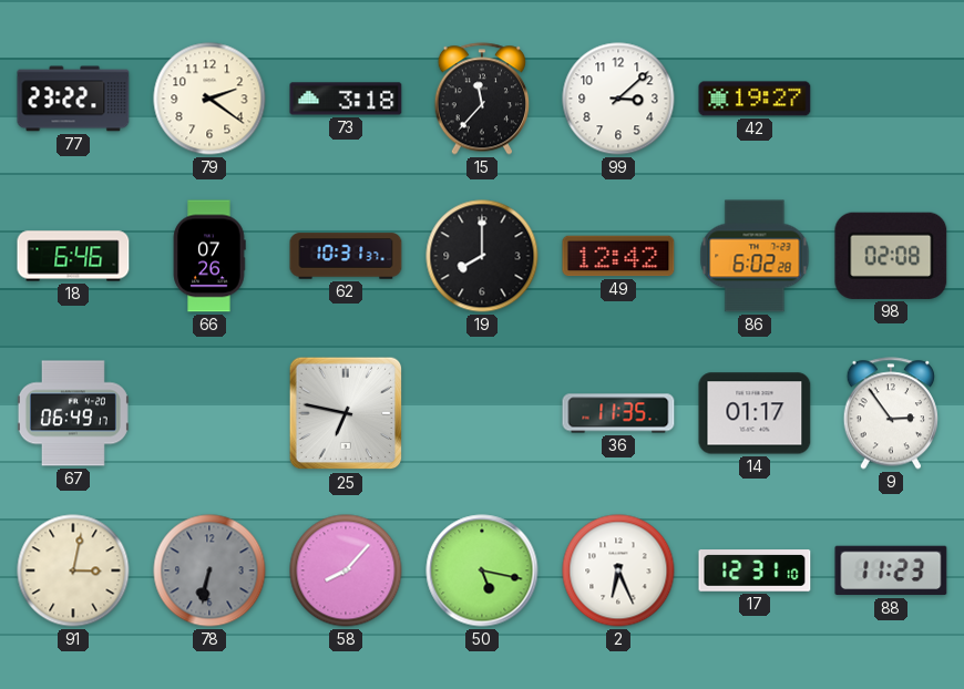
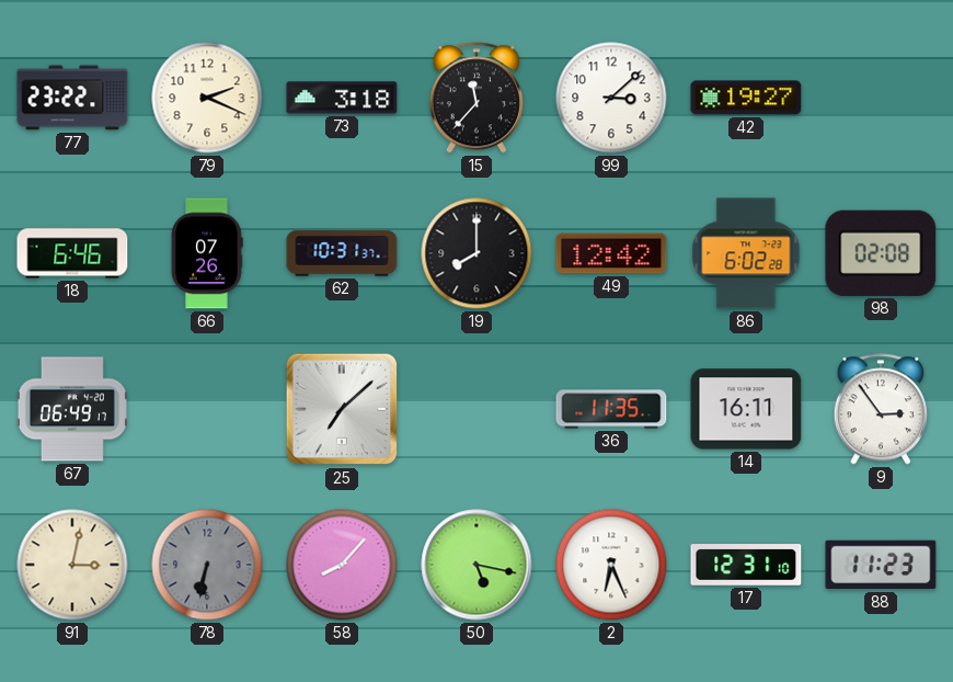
79: 2:21 -> 2:19 (207, 98)
25: 6:47 -> 7:08 (342, 409)
14: 01:17 -> 16:11 (746, 409)
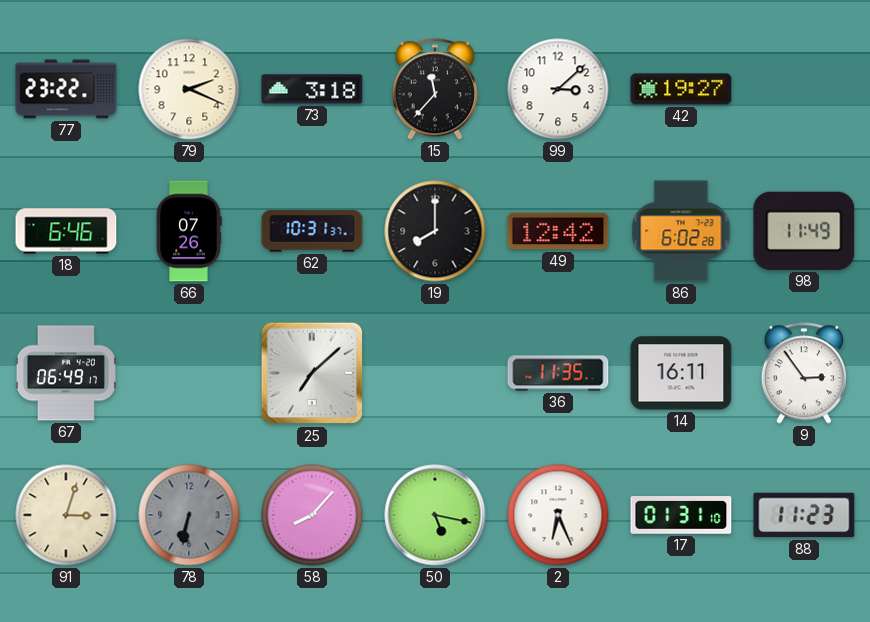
98: 02:08 -> 11:49 (804, 231)
91: 3:02 -> 3:03 (66, 515)
17: 12:31 -> 01:31 (681, 515)
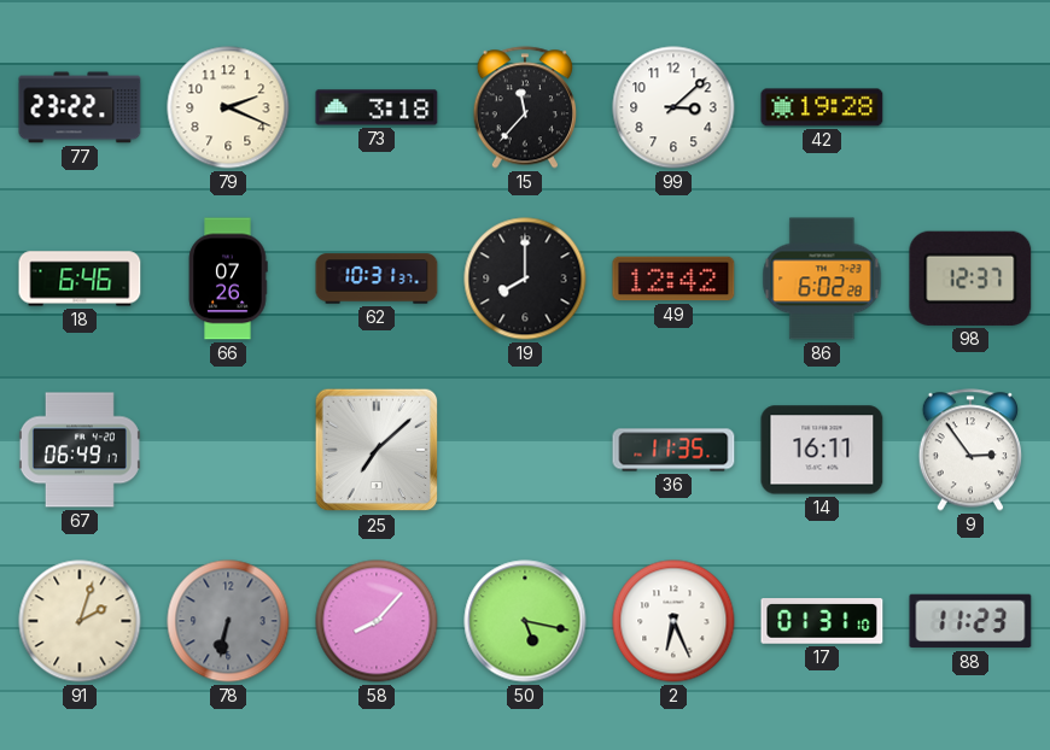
42: 19:27 -> 19:28 (822, 107)
98: 11:49 -> 12:37 (970, 279)
91: 3:03 -> 2:03 (80, 621)
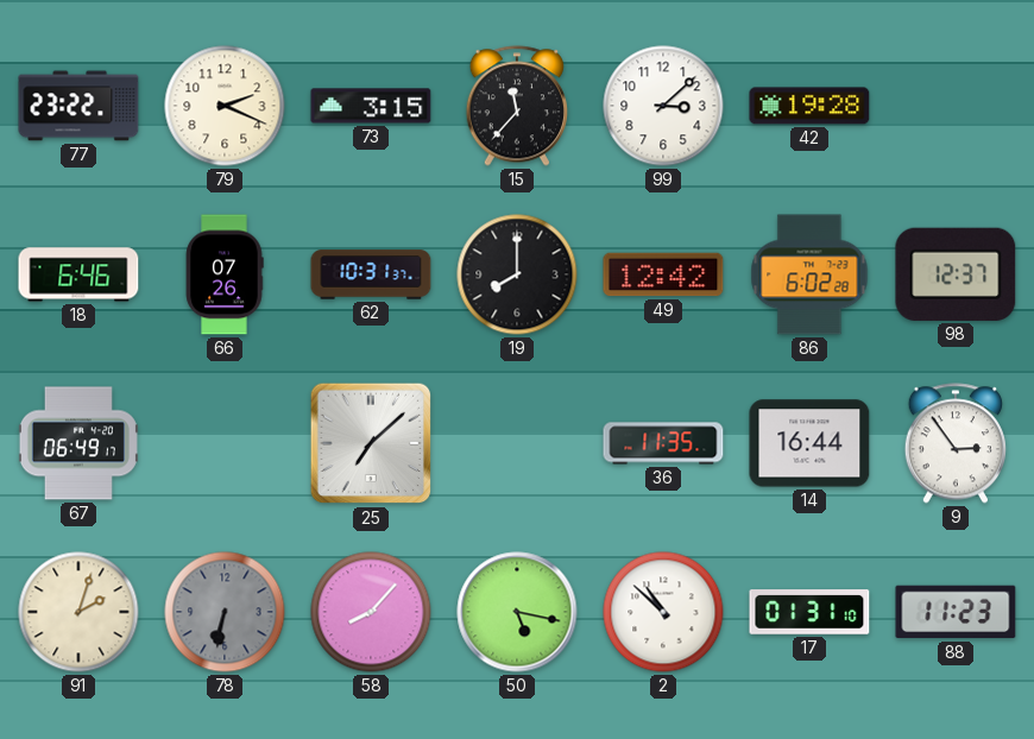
73: 3:18 -> 3:15 (371, 106)
14: 16:11 -> 16:44 (809, 443)
2: 6:26 -> 10:52 (663, 612)
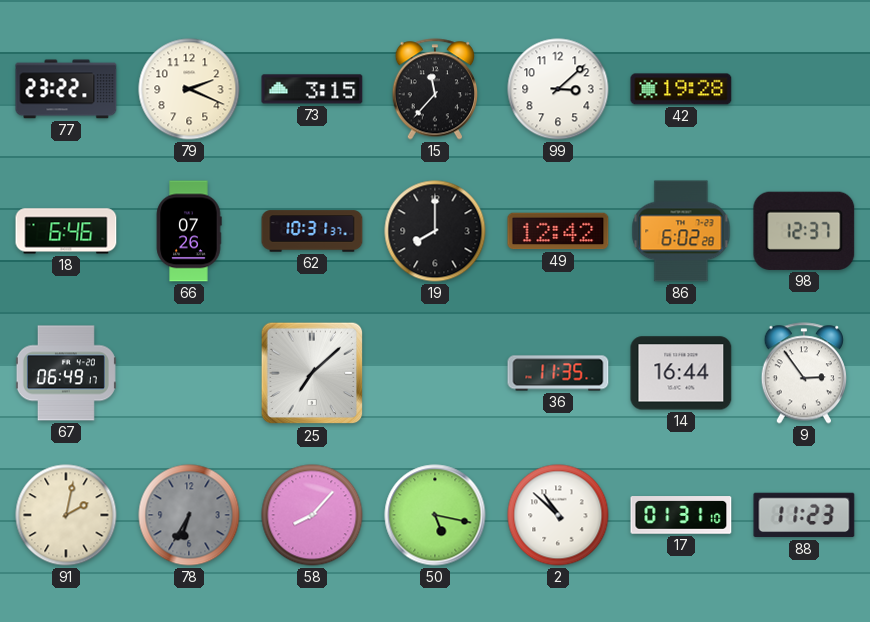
91: 2:03 -> 2:02 (66, 515)
78: 6:32 -> 6:35 (189, 515)
